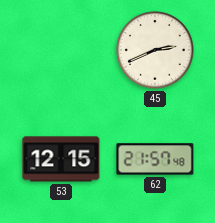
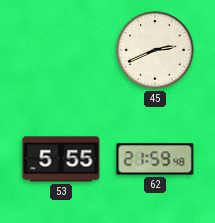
53: 12:15 -> 5:55 (61, 159)
62: 21:57 -> 21:59 (155, 159)
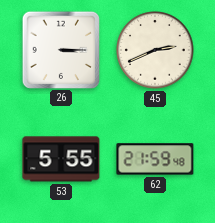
26: none -> 3:15 (60, 49)
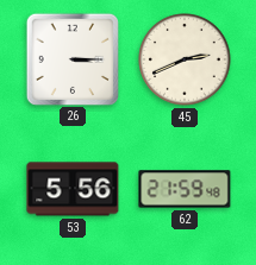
53: 5:55 -> 5:56 (73, 189)
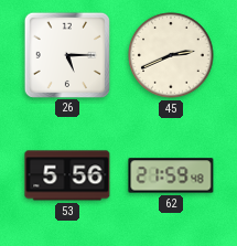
26: 3:15 -> 5:15 (66, 54)
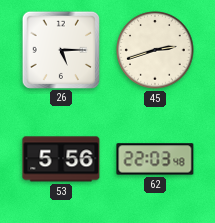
45: 2:41 -> 2:42 (155, 50)
62: 21:59 -> 22:03 (155, 159)
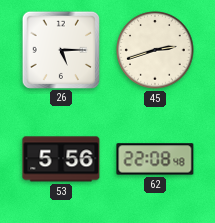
62: 22:03 -> 22:08 (155, 159)
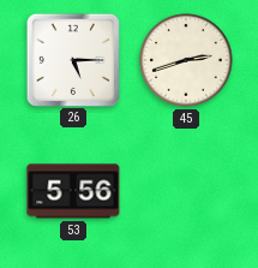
62: 22:08 -> none (155, 159)
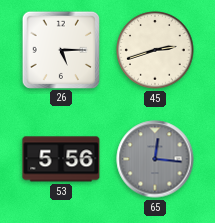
65: none -> 12:16 (155, 159)
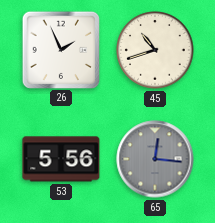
26: 5:15 -> 1:56 (60, 49)
45: 2:42 -> 10:42 (155, 50)
